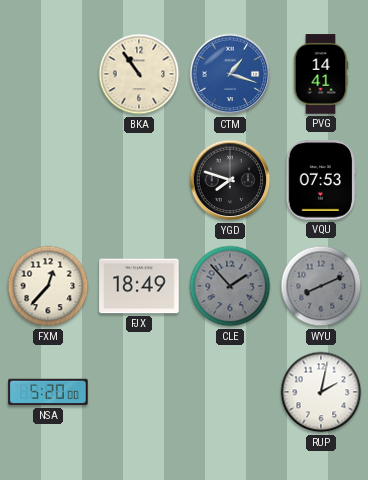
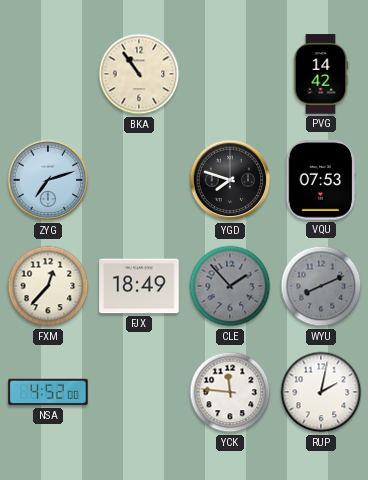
CTM: 1:18 -> none (230, 74)
PVG: 14:41 -> 14:42 (321, 74)
ZYG: none -> 7:12 (48, 180)
NSA: 5:20 -> 4:52 (48, 392)
YCK: none -> 11:46 (230, 392)
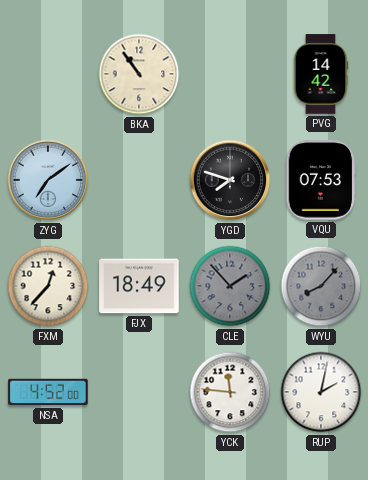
ZYG: 7:12 -> 7:09 (48, 180)
WYU: 8:11 -> 8:07 (321, 286)
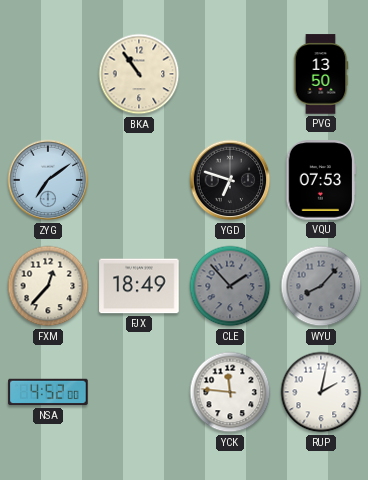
PVG: 14:42 -> 13:50 (321, 74)
YGD: 7:48 -> 6:48 (230, 180)
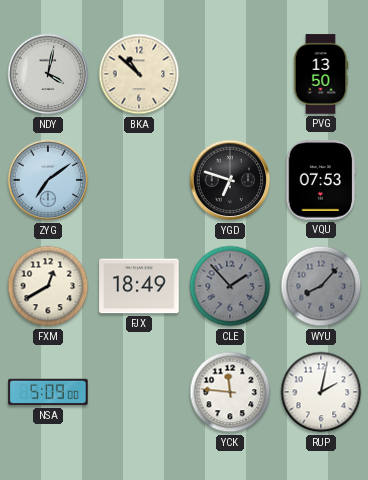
NDY: none -> 4:02 (48, 74)
BKA: 10:54 -> 10:52 (139, 74)
FXM: 12:37 -> 12:40 (48, 286)
NSA: 4:52 -> 5:09 (48, 392)
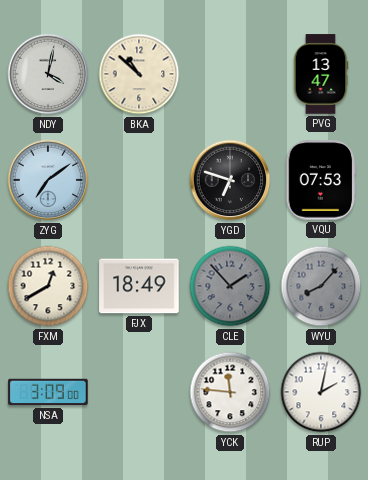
PVG: 13:50 -> 13:47 (321, 74)
NSA: 5:09 -> 3:09 (48, 392)
